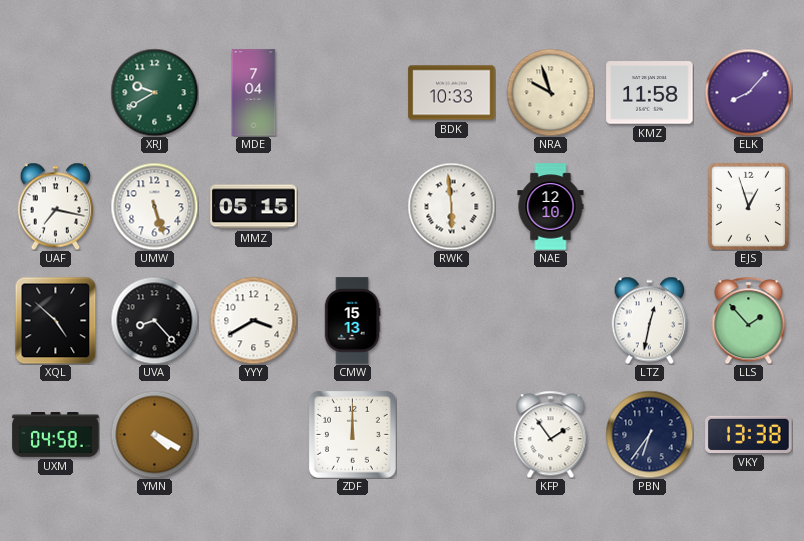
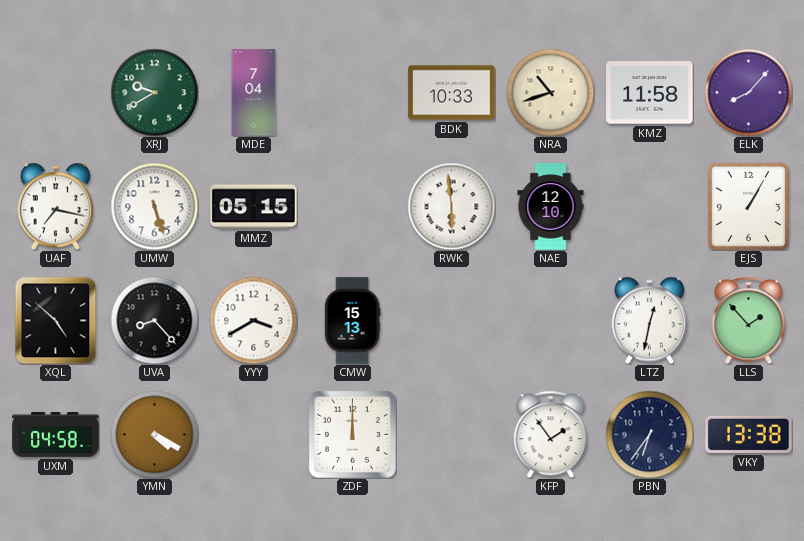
NRA: 9:57 -> 10:42 (550, 92)
EJS: 12:57 -> 1:05 (748, 206)
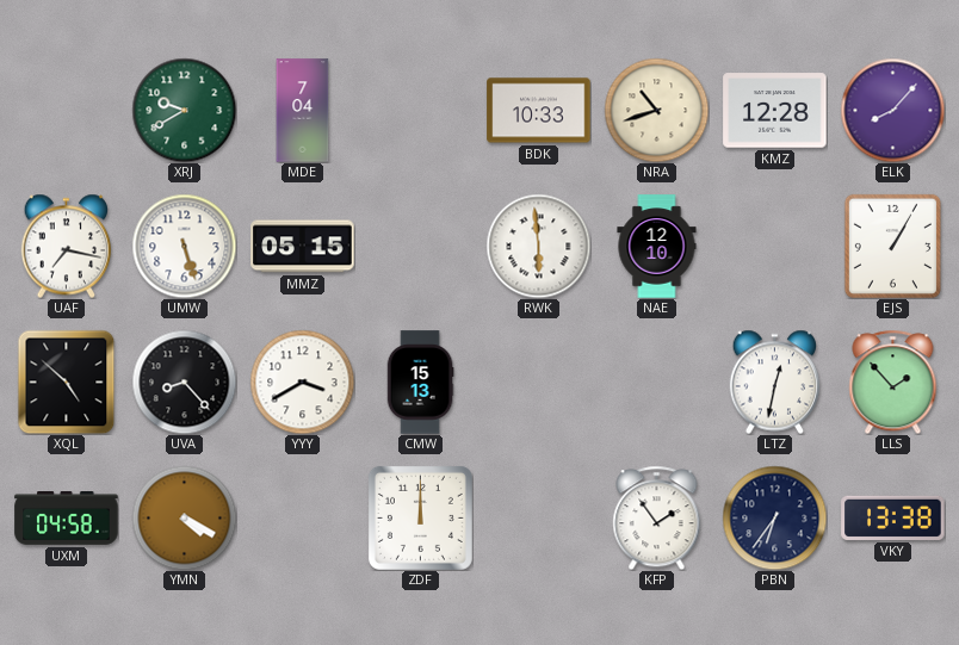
KMZ: 11:58 -> 12:28 (775, 111)
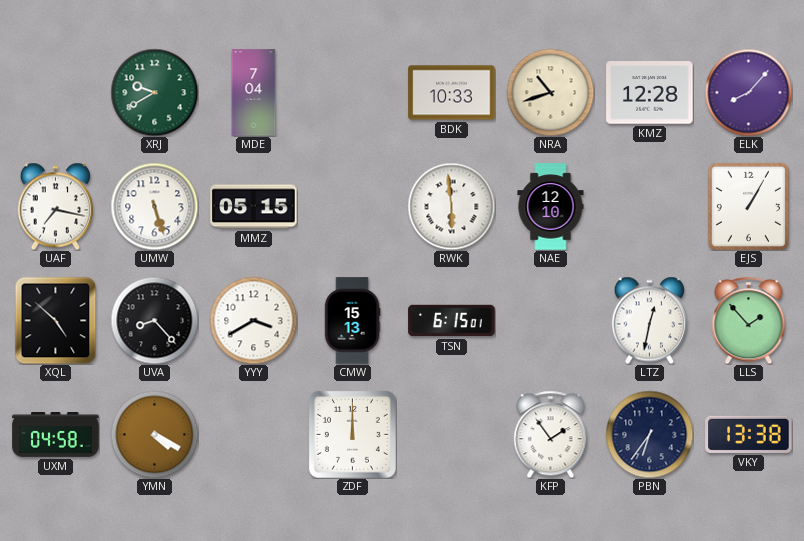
TSN: none -> 6:15 (452, 321)
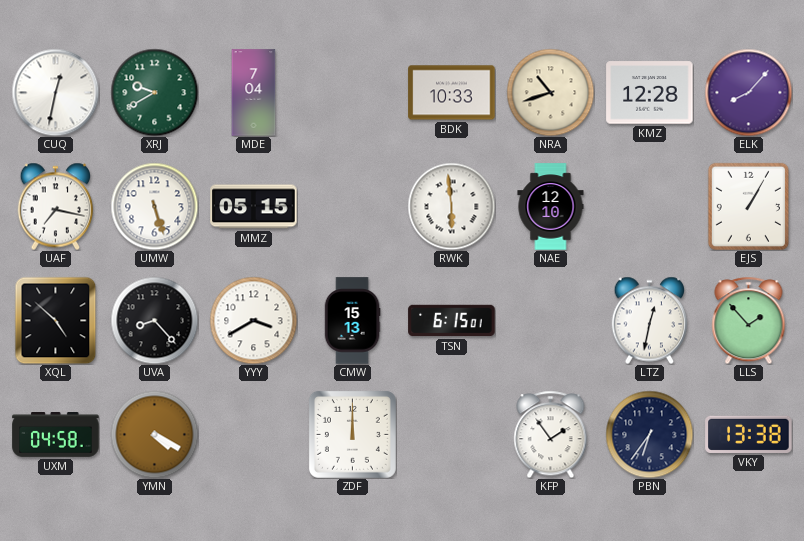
CUQ: none -> 12:32 (55, 92)
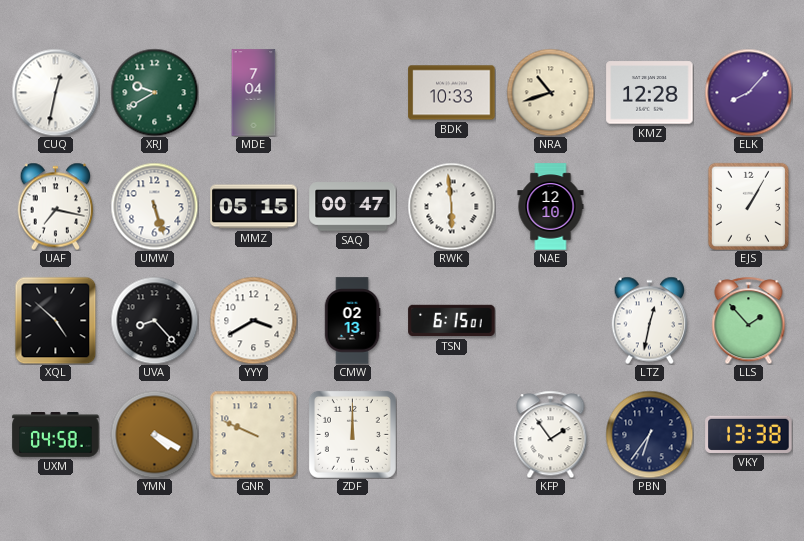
SAQ: none -> 00:47 (353, 207)
CMW: 15:13 -> 02:13 (352, 321)
GNR: none -> 9:49 (253, 434)
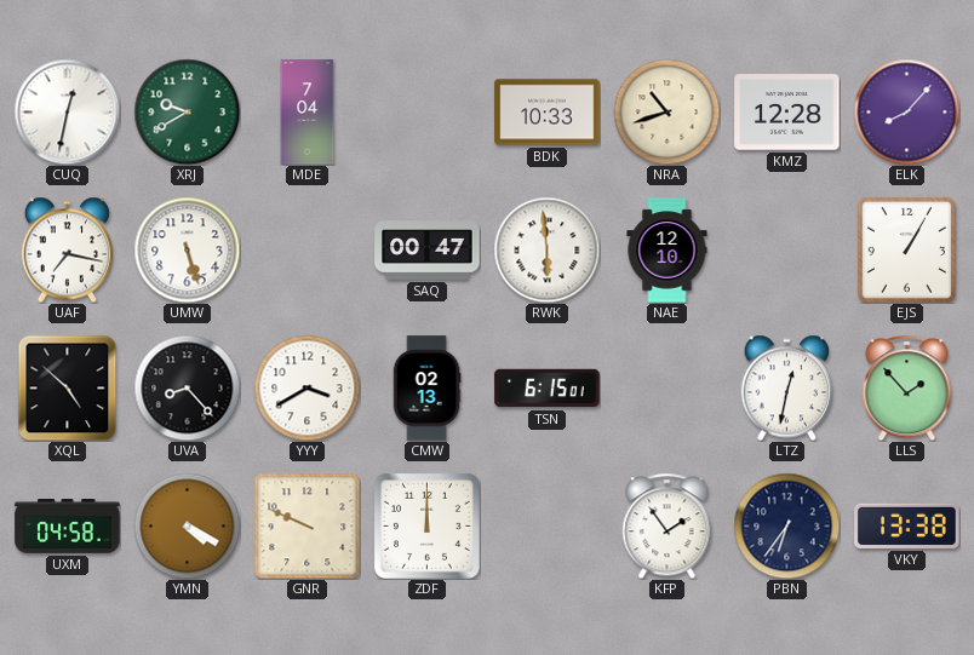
MMZ: 05:15 -> none (254, 207)
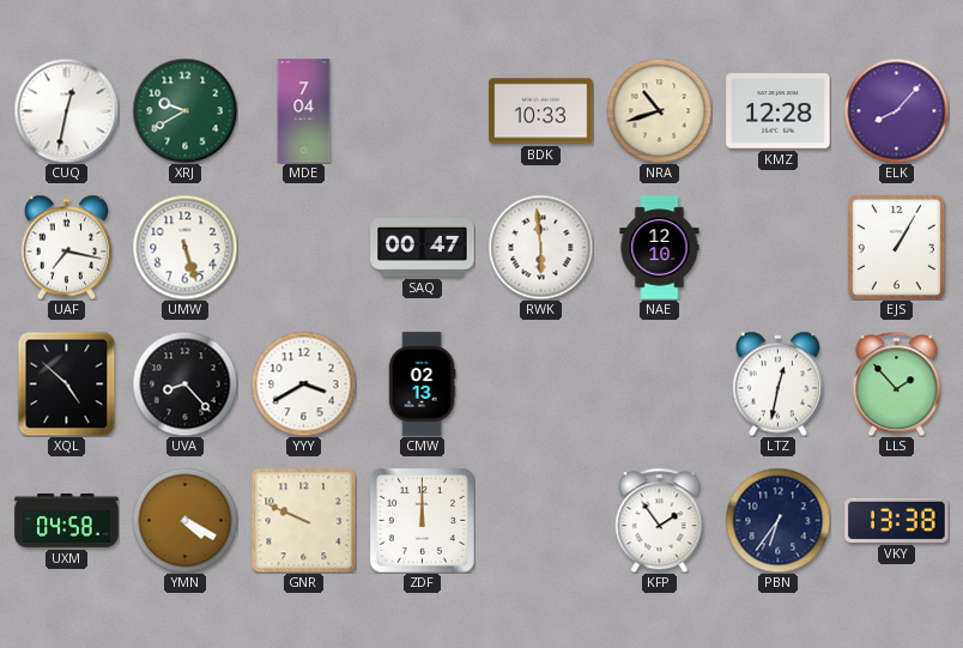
TSN: 6:15 -> none (548, 389)
